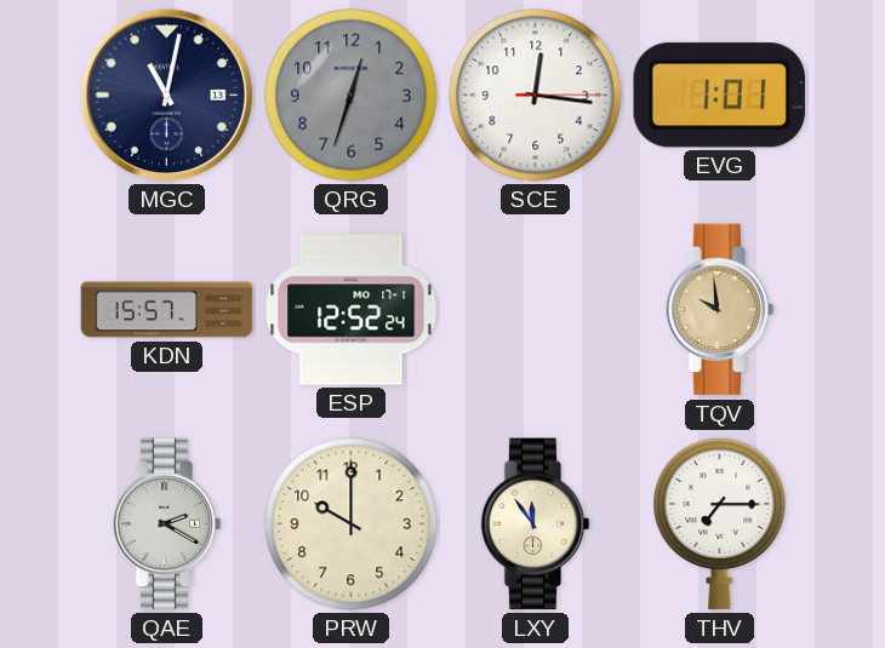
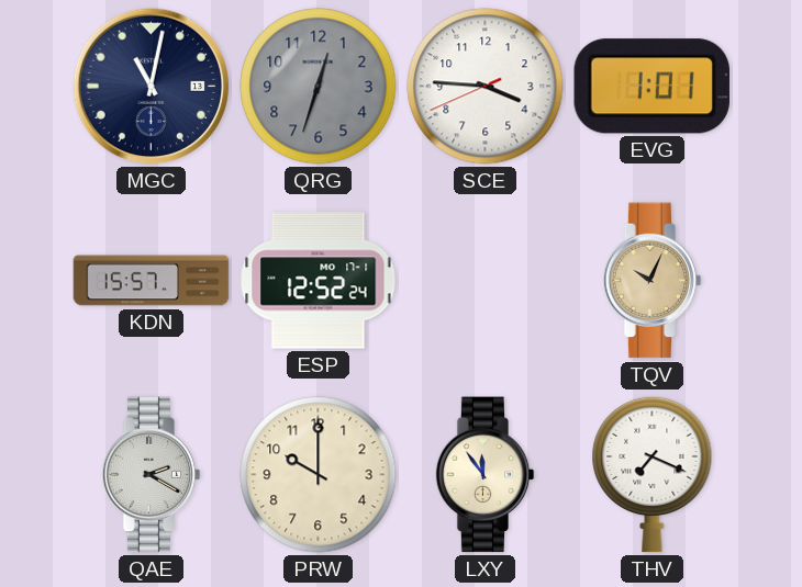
SCE: 12:16 -> 3:45 (486, 87)
TQV: 9:59 -> 10:04 (653, 281)
THV: 7:15 -> 7:19 (653, 474)
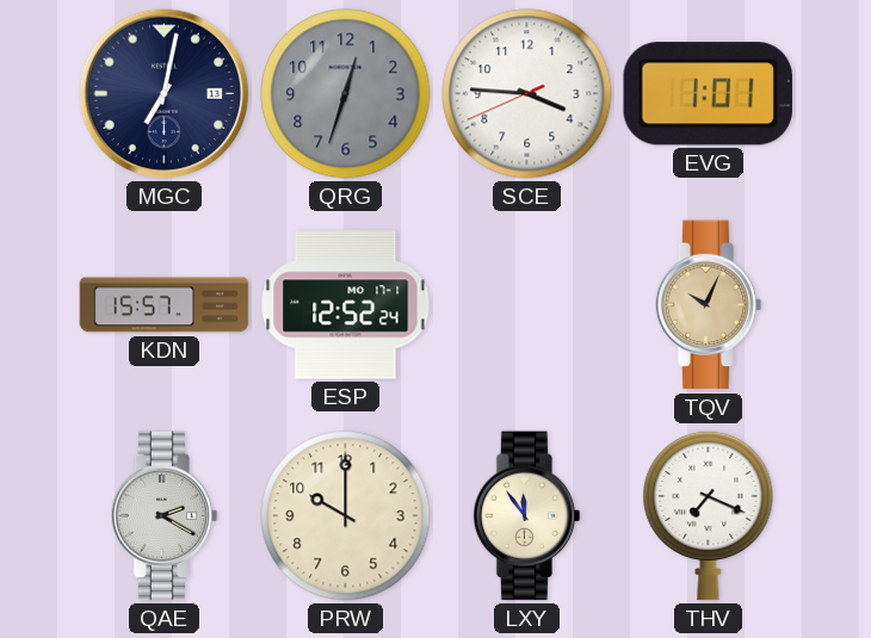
MGC: 11:02 -> 7:02 (165, 94)
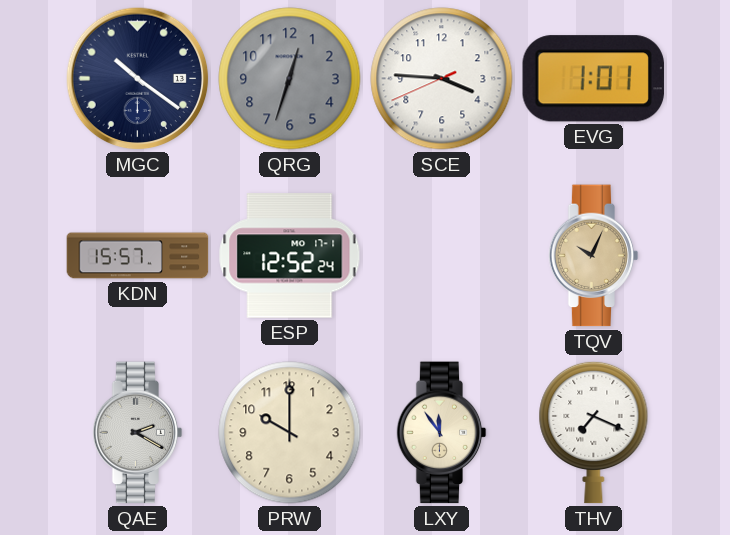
MGC: 7:02 -> 10:21 (138, 79)
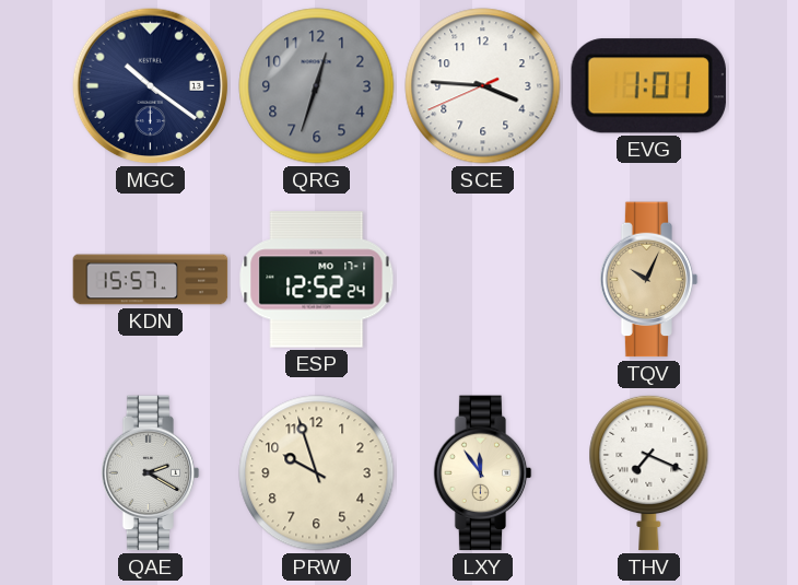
PRW: 10:00 -> 9:57 (317, 473)
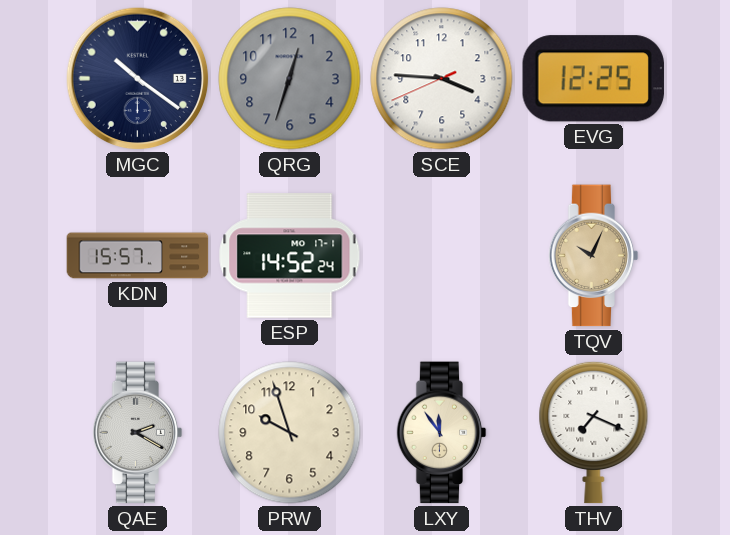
EVG: 1:01 -> 12:25 (593, 79)
ESP: 12:52 -> 14:52 (290, 256)
